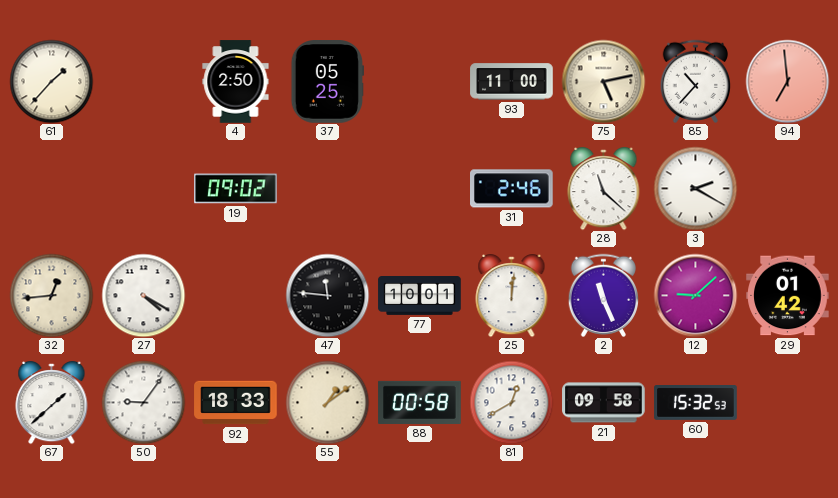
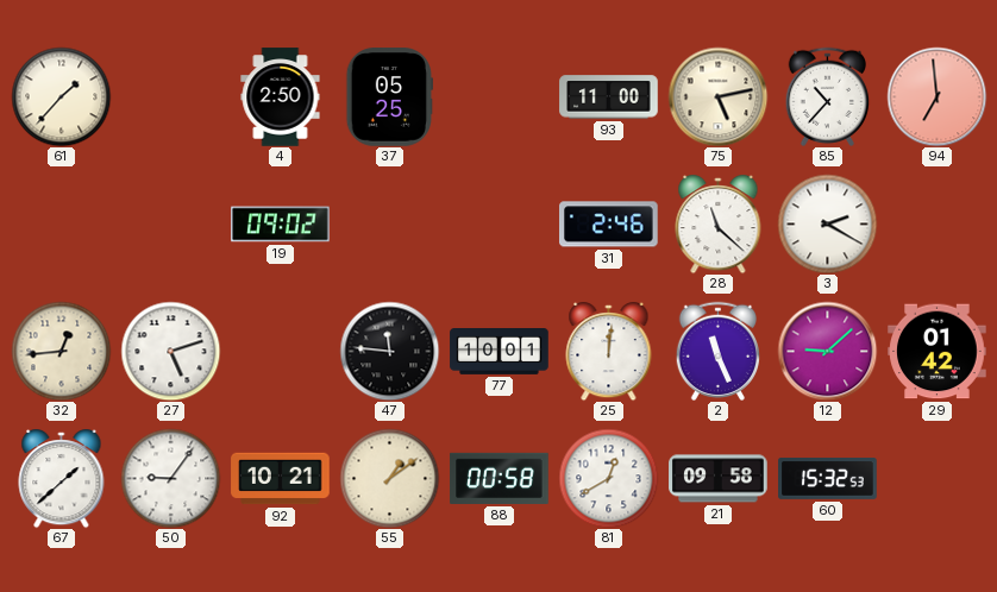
27: 4:20 -> 5:12 (170, 351)
92: 18:33 -> 10:21 (281, 479)
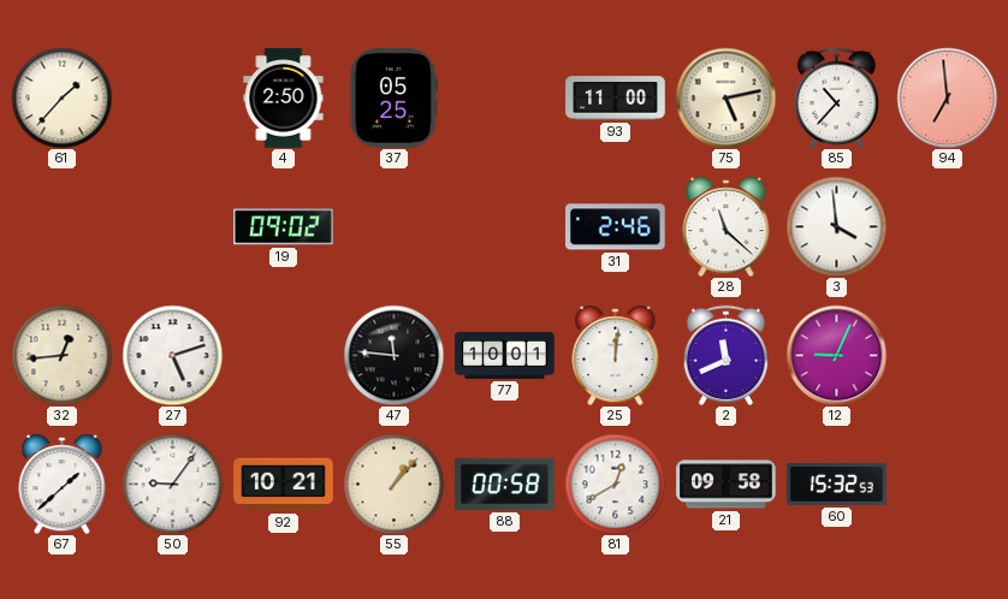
3: 2:20 -> 3:59 (836, 226)
2: 11:26 -> 11:41 (727, 355)
12: 9:08 -> 9:04 (836, 355)
29: 01:42 -> none (938, 352)
55: 1:09 -> 1:07 (393, 484)
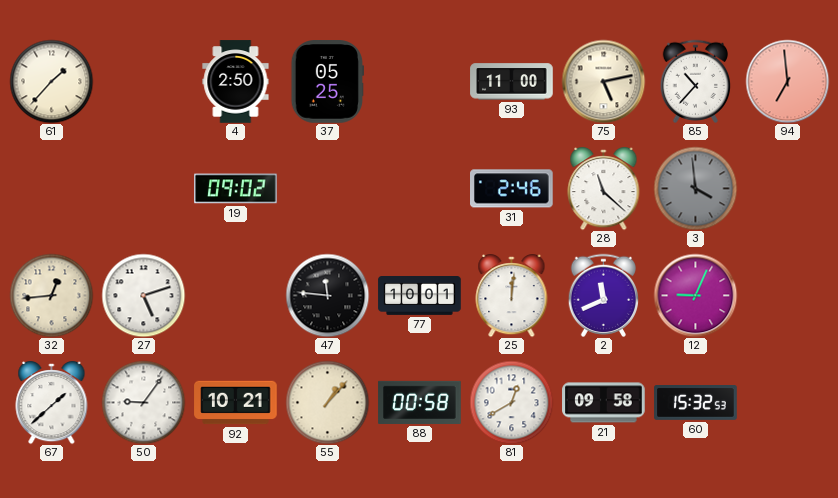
3 dial: white -> grey (695, 188)
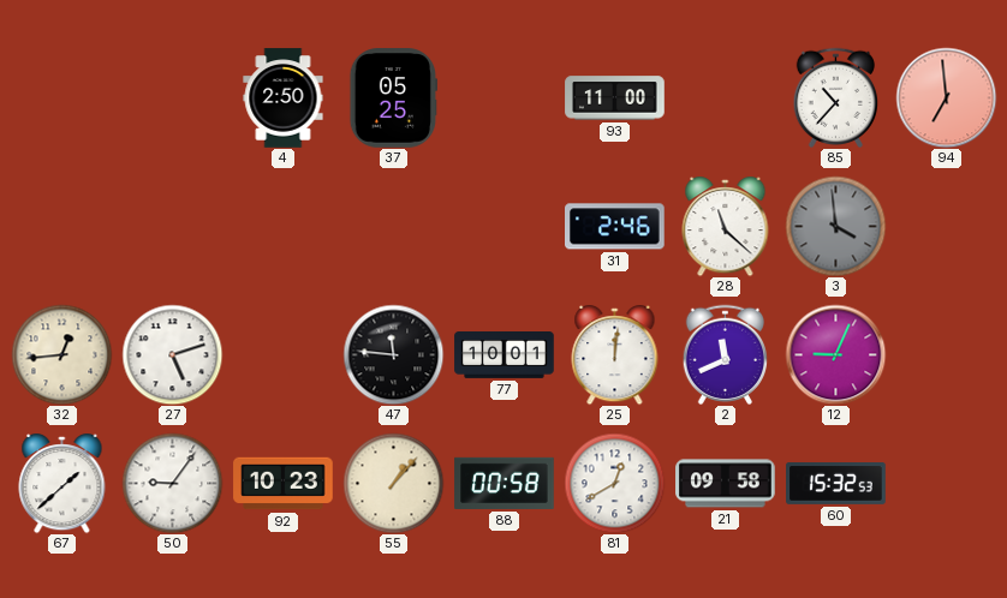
61: 1:37 -> none (51, 81)
75: 5:13 -> none (603, 81)
19: 09:02 -> none (236, 189)
92: 10:21 -> 10:23 (284, 484)
